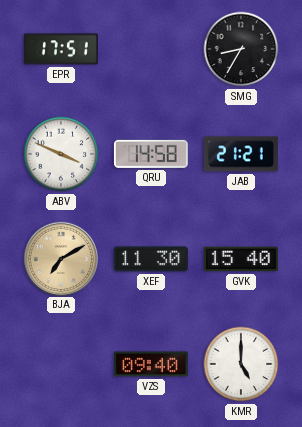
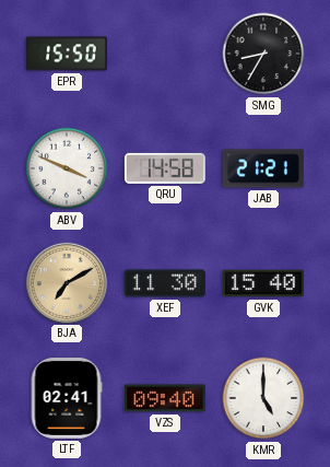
EPR: 17:51 -> 15:50 (67, 54)
LTF: none -> 02:41 (67, 398)
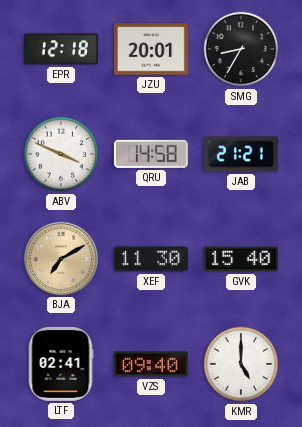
EPR: 15:50 -> 12:18 (61, 49)
JZU: none -> 20:01 (151, 49)
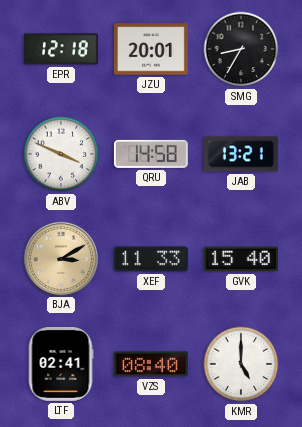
JAB: 21:21 -> 13:21 (241, 154)
BJA: 7:10 -> 3:10 (60, 258)
XEF: 11:30 -> 11:33 (151, 259)
VZS: 09:40 -> 08:40 (151, 364)
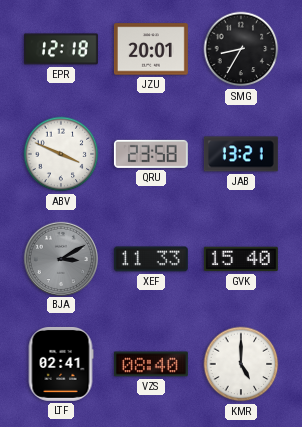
QRU: 14:58 -> 23:58 (151, 154)
BJA dial: champagne -> grey (60, 258)
